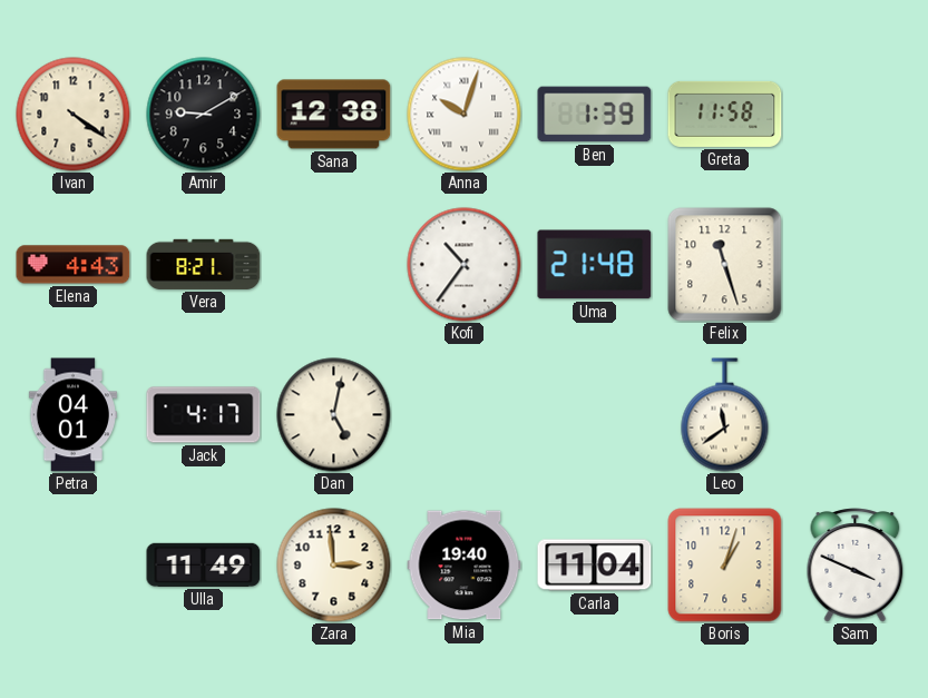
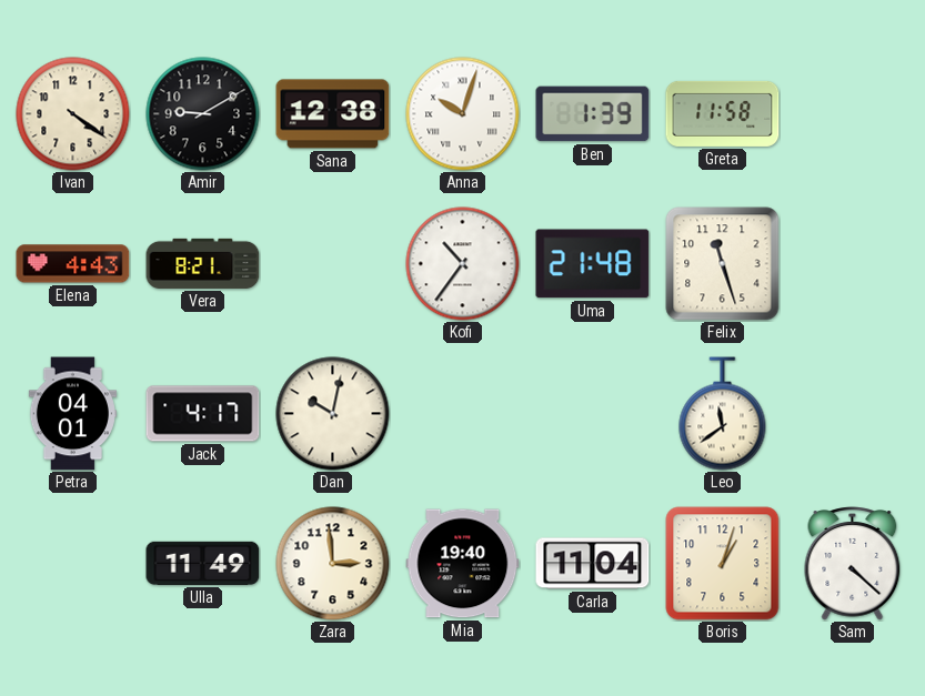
Dan: 5:02 -> 10:02 (333, 414)
Sam: 3:49 -> 4:22 (853, 564)
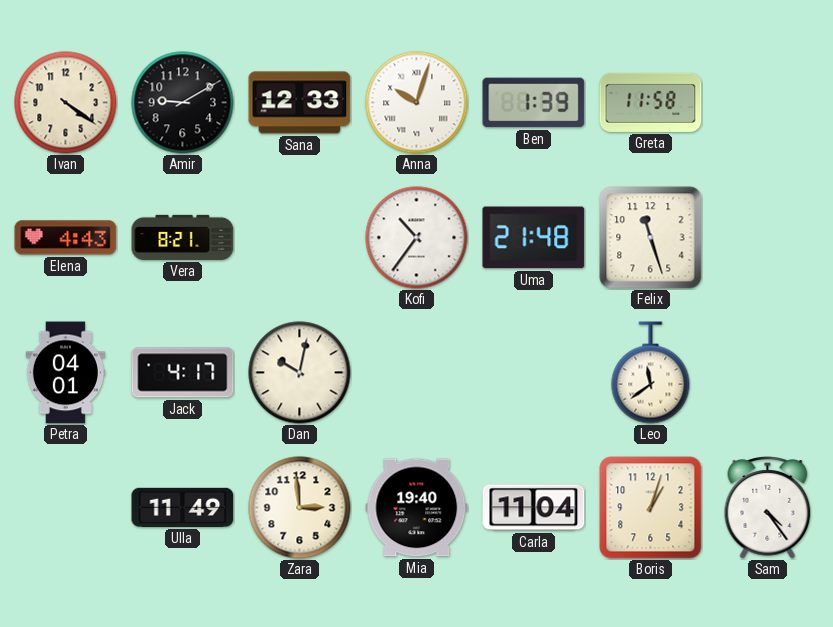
Sana: 12:38 -> 12:33 (300, 103)
Sam: 4:22 -> 4:24 (768, 508)
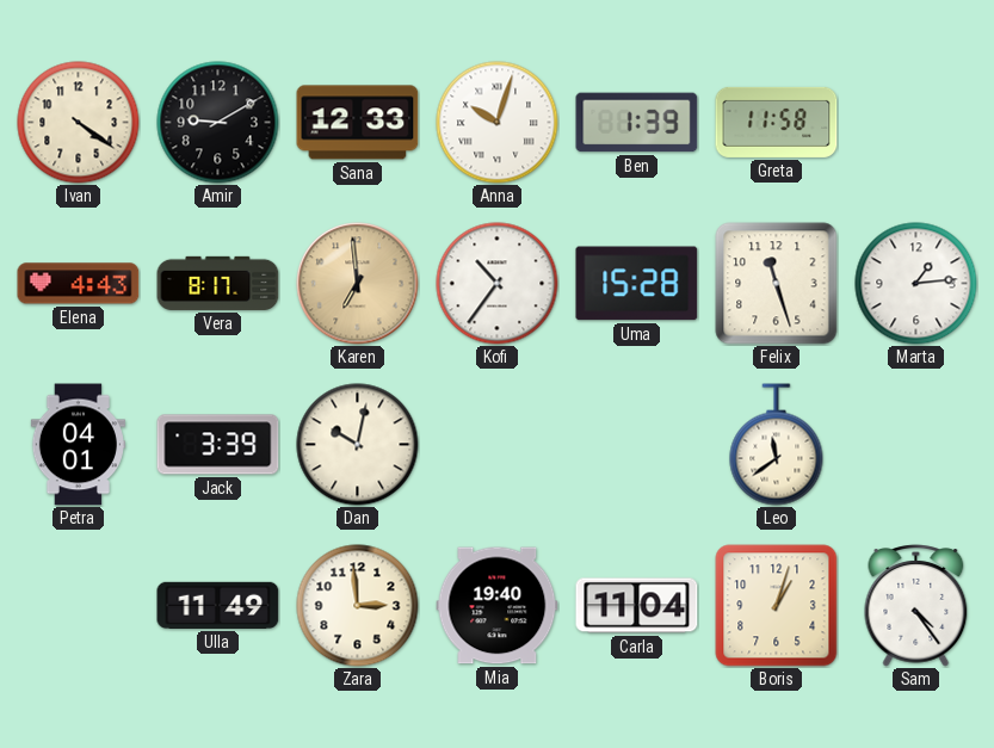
Vera: 8:21 -> 8:17 (218, 283)
Karen: none -> 6:59 (358, 284)
Uma: 21:48 -> 15:28 (637, 284)
Marta: none -> 1:14 (916, 284)
Jack: 4:17 -> 3:39 (218, 445)
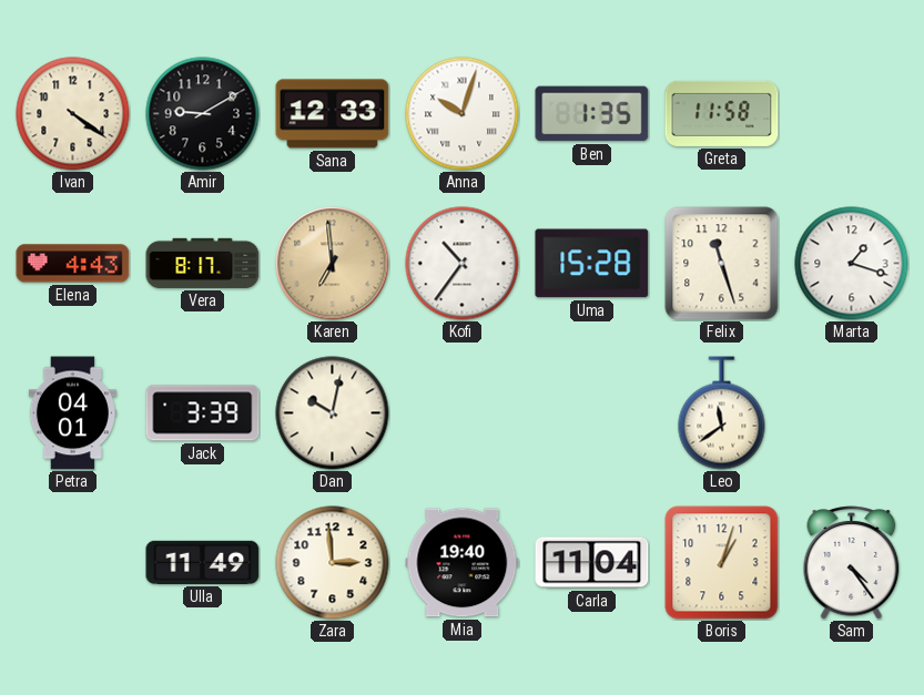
Ben: 1:39 -> 1:35 (592, 114)
Marta: 1:14 -> 1:18 (852, 264)
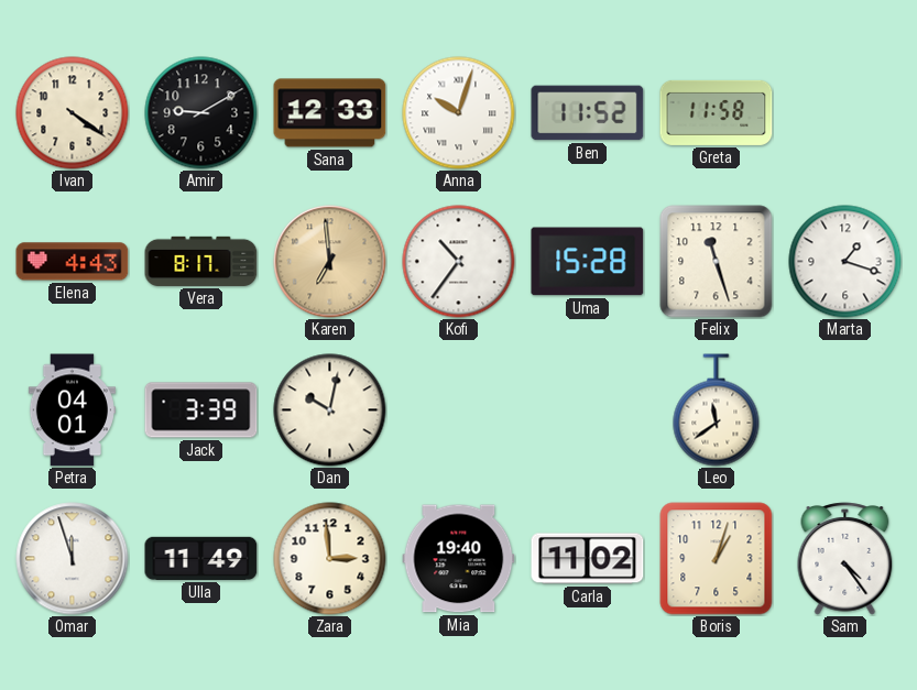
Ben: 1:35 -> 11:52 (588, 113)
Omar: none -> 11:57 (73, 559)
Carla: 11:04 -> 11:02 (588, 559)
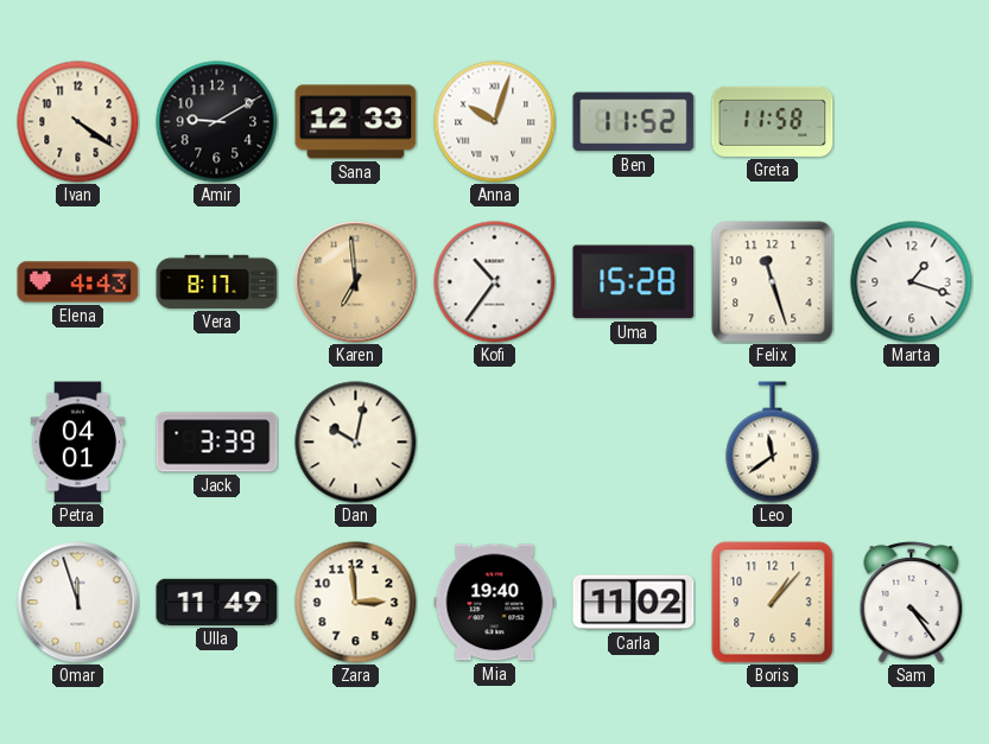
Boris: 1:03 -> 1:07 (773, 603)
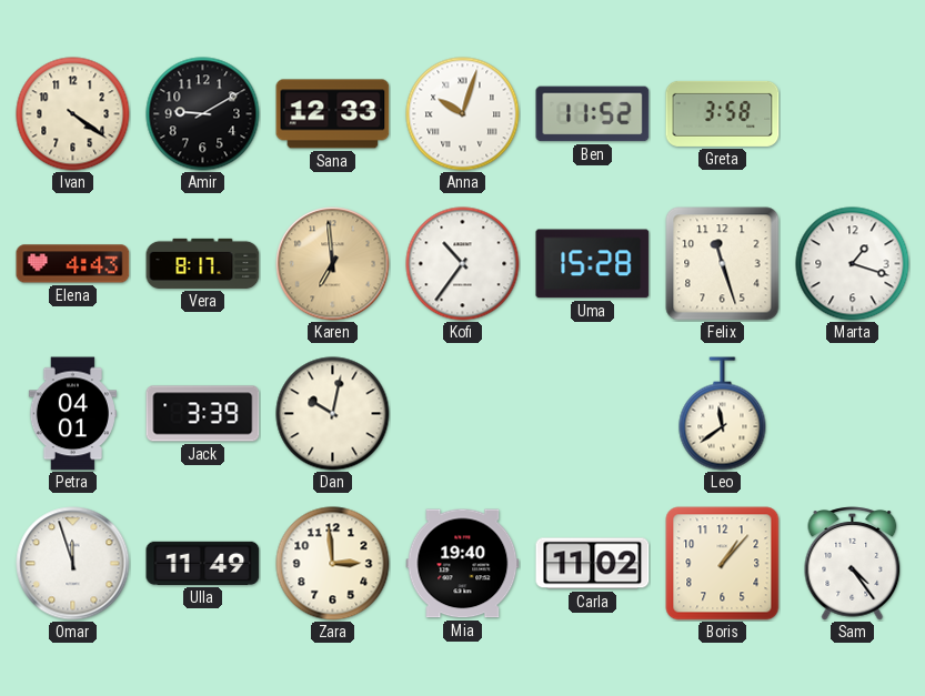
Greta: 11:58 -> 3:58 (723, 113)
